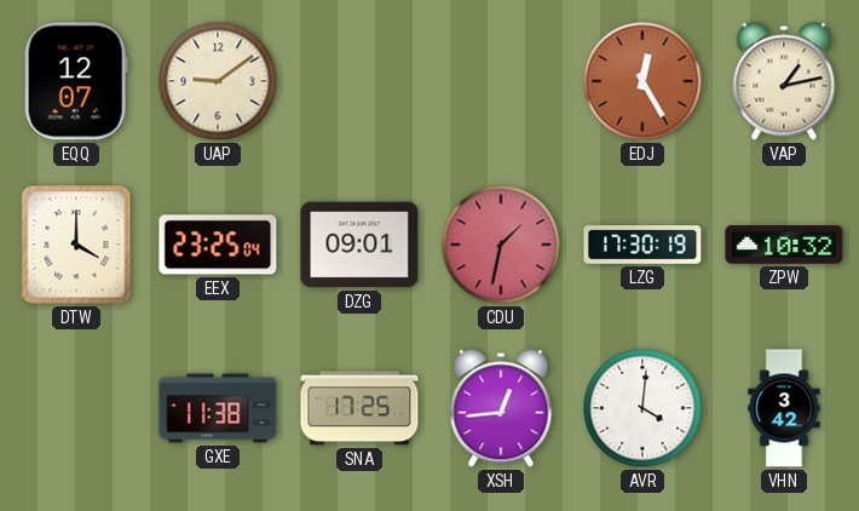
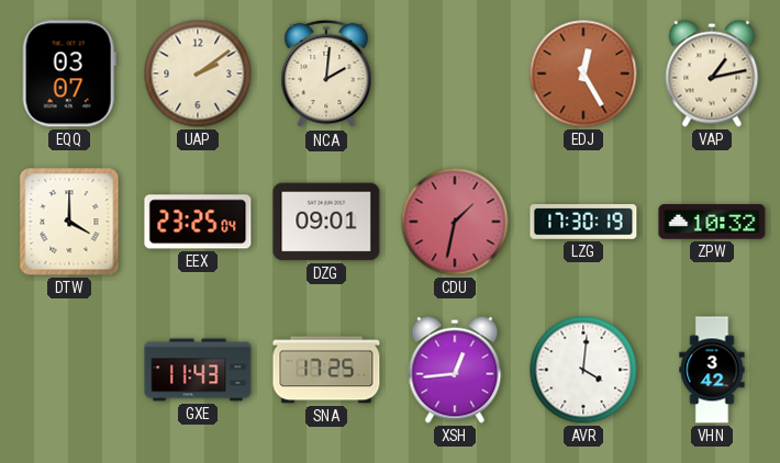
EQQ: 12:07 -> 03:07 (69, 74)
UAP: 9:09 -> 2:09 (198, 74)
NCA: none -> 2:01 (326, 74)
GXE: 11:38 -> 11:43 (198, 370)
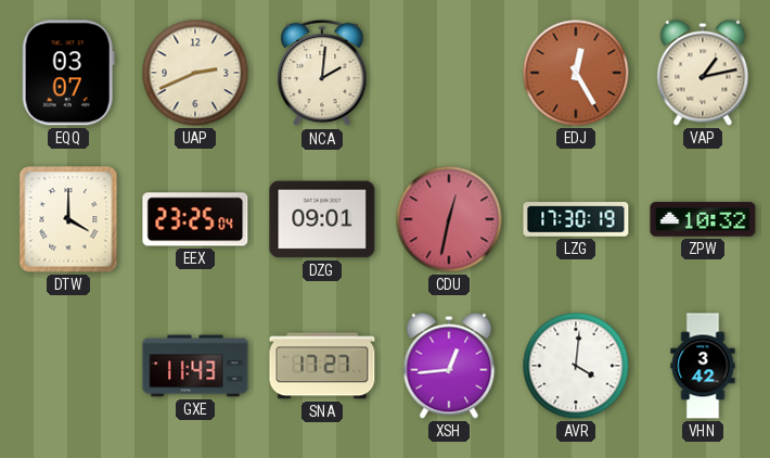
UAP: 2:09 -> 2:41 (195, 73)
CDU: 1:32 -> 12:32 (449, 219)
SNA: 17:25 -> 17:27 (322, 366)
